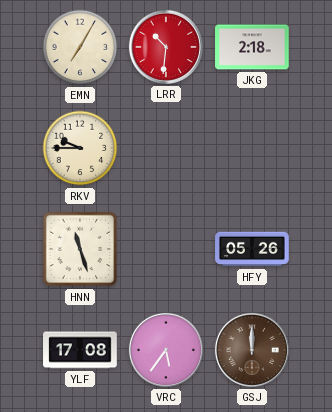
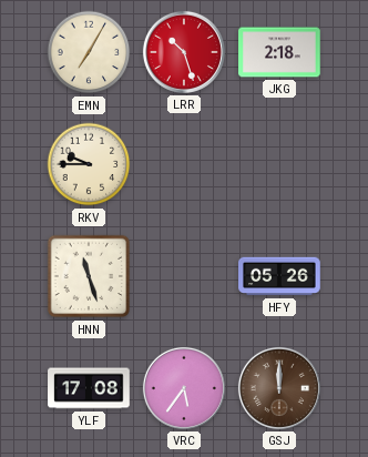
LRR: 10:31 -> 10:27 (184, 52)
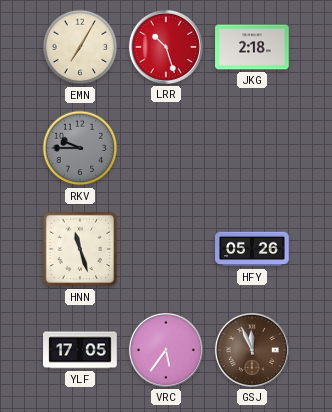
RKV dial: cream -> grey (80, 148)
YLF: 17:08 -> 17:05 (80, 350)
GSJ: 12:00 -> 11:56 (252, 350)
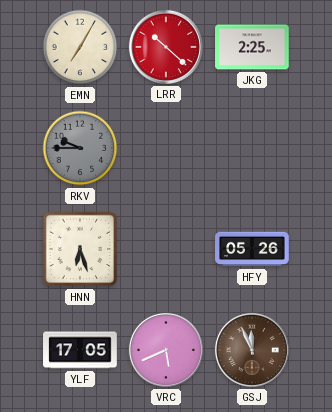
LRR: 10:27 -> 10:22 (166, 47)
JKG: 2:18 -> 2:25 (252, 47)
HNN: 11:27 -> 6:27 (80, 249)
VRC: 5:36 -> 5:41 (166, 350)
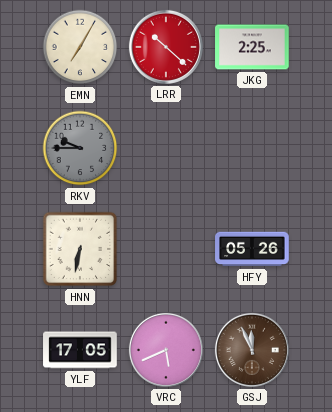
HNN: 6:27 -> 6:32 (80, 249)
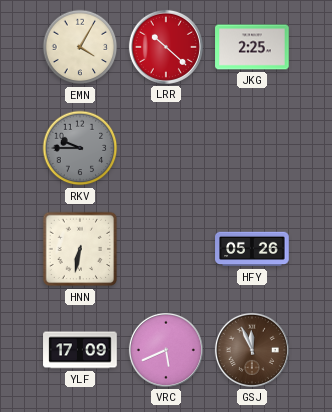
EMN: 7:05 -> 4:05 (80, 47)
YLF: 17:05 -> 17:09 (80, 350)
